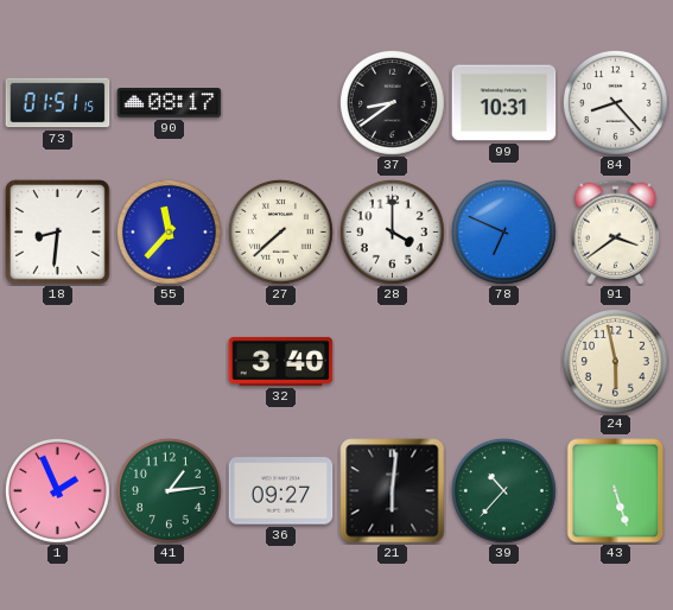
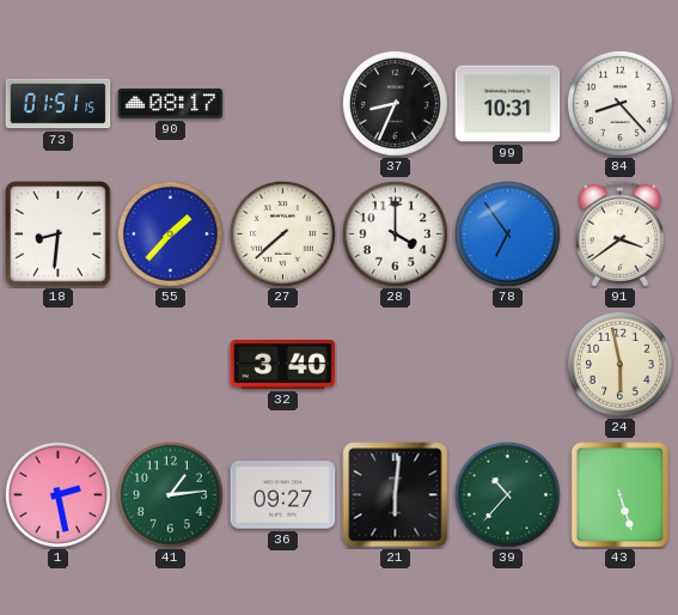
37: 8:39 -> 8:34 (395, 103)
55: 11:37 -> 1:37 (170, 233)
78: 6:49 -> 6:54 (507, 233)
1: 1:56 -> 2:28 (57, 494)
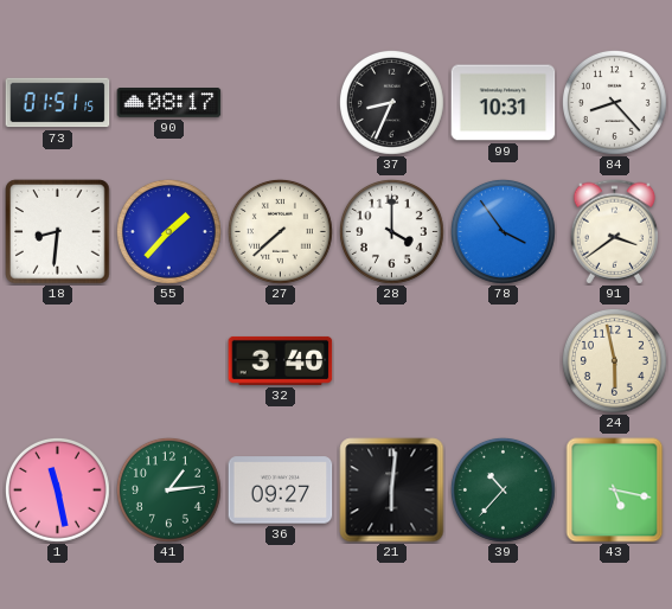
78: 6:54 -> 3:54 (503, 231)
1: 2:28 -> 11:28 (57, 489)
43: 5:27 -> 5:17 (615, 491)
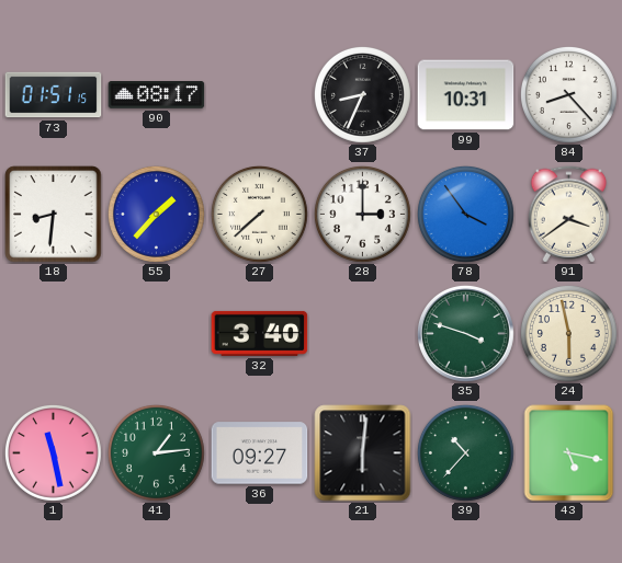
28: 4:00 -> 3:00 (362, 214)
35: none -> 3:48 (465, 333)
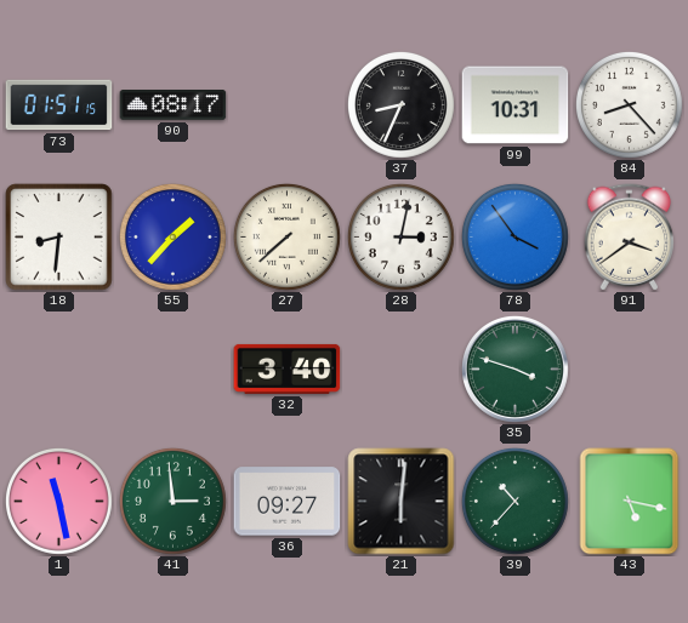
28: 3:00 -> 3:02 (400, 236)
24: 5:58 -> none (568, 333)
41: 1:14 -> 2:59 (172, 501)
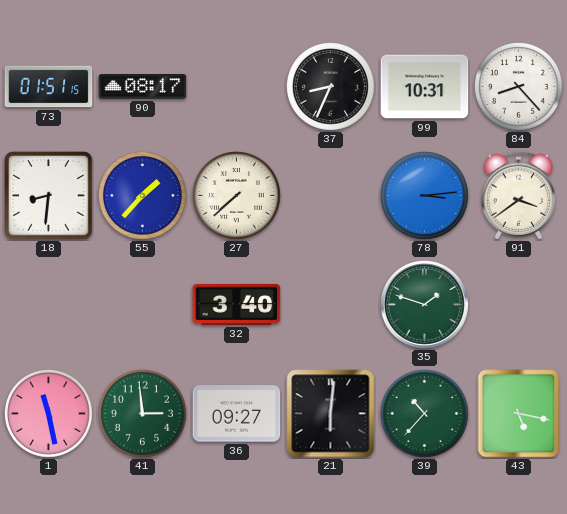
28: 3:02 -> none (400, 236)
78: 3:54 -> 3:14 (424, 195)
35: 3:48 -> 1:48 (424, 304)
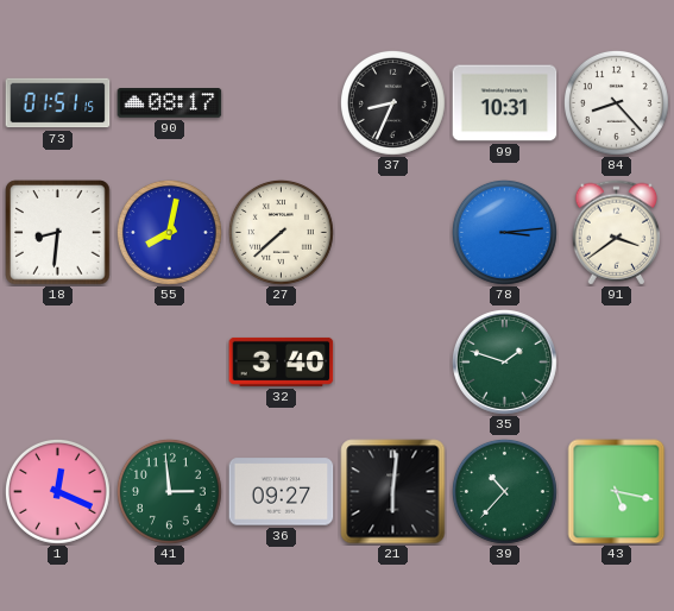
55: 1:37 -> 8:02 (169, 232)
1: 11:28 -> 12:19 (57, 491)
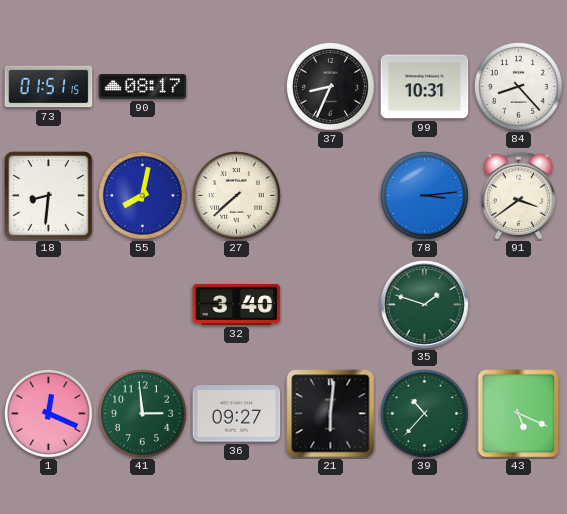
43: 5:17 -> 5:19 (519, 414)
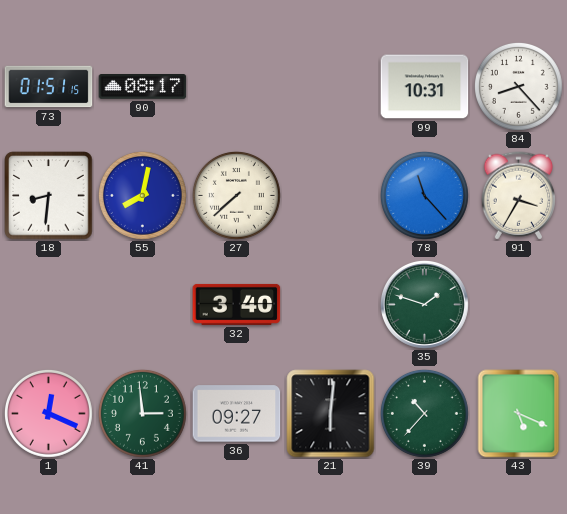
37: 8:34 -> none (330, 86)
78: 3:14 -> 11:23 (424, 195)
91: 3:39 -> 3:35 (519, 196)
